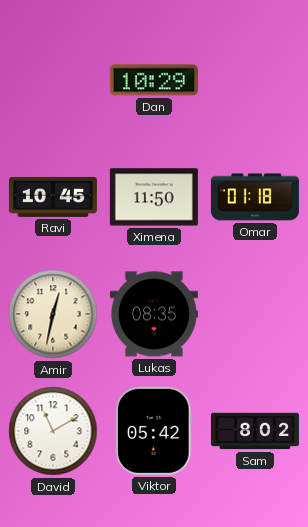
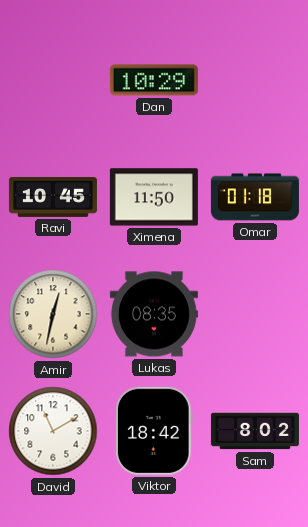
Viktor: 05:42 -> 18:42 (155, 431)
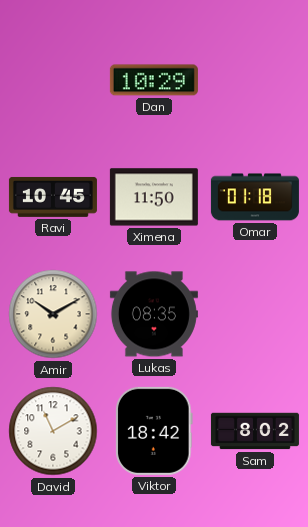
Amir: 12:32 -> 10:10 (53, 314)
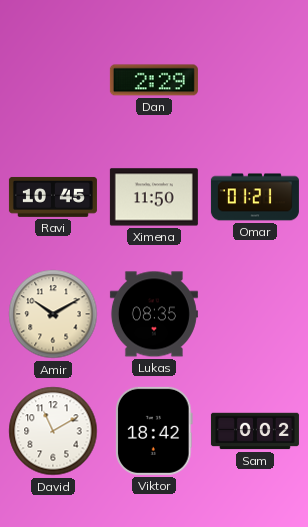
Dan: 10:29 -> 2:29 (154, 80)
Omar: 01:18 -> 01:21 (255, 197)
Sam: 8:02 -> 0:02 (255, 431)
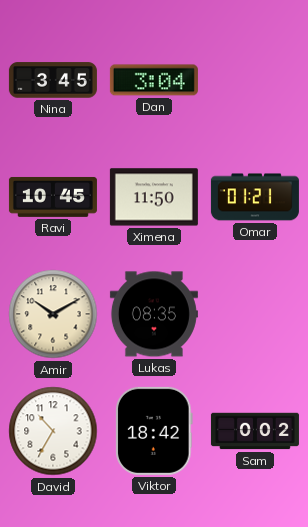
Nina: none -> 3:45 (53, 80)
Dan: 2:29 -> 3:04 (154, 80)
David: 11:10 -> 10:35 (53, 431)
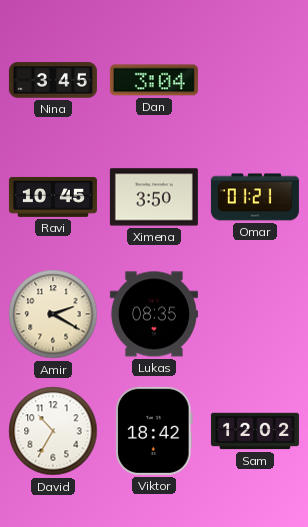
Ximena: 11:50 -> 3:50 (154, 197)
Amir: 10:10 -> 2:20 (53, 314)
Sam: 0:02 -> 12:02 (255, 431)
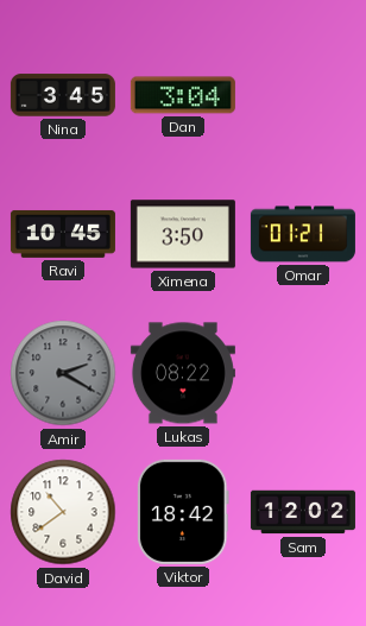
Amir dial: cream -> grey (63, 373)
Lukas: 08:35 -> 08:22 (183, 373)
David: 10:35 -> 10:39 (63, 512)
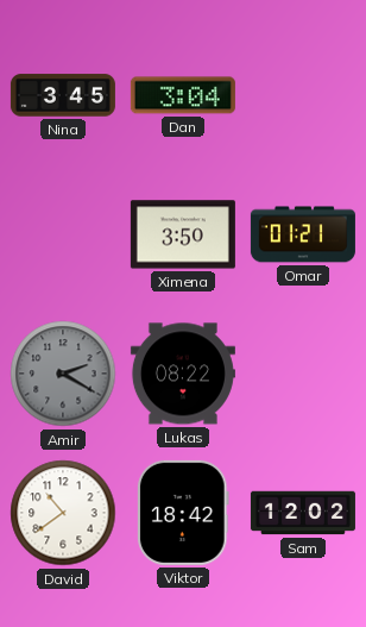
Ravi: 10:45 -> none (63, 234)
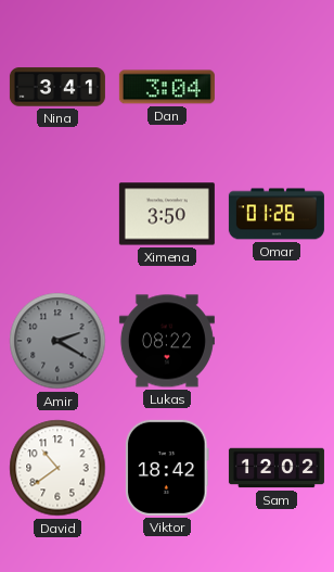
Nina: 3:45 -> 3:41 (57, 87)
Omar: 01:21 -> 01:26 (277, 214)
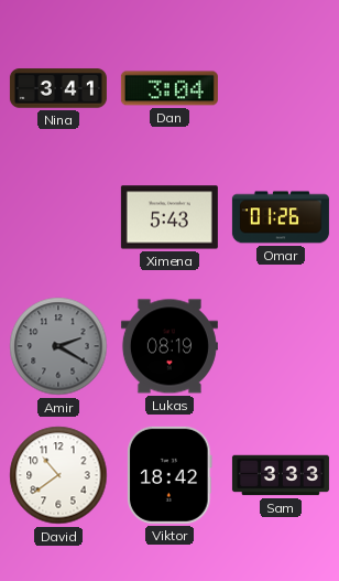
Ximena: 3:50 -> 5:43 (169, 217)
Lukas: 08:22 -> 08:19 (169, 346)
Sam: 12:02 -> 3:33 (281, 475)
